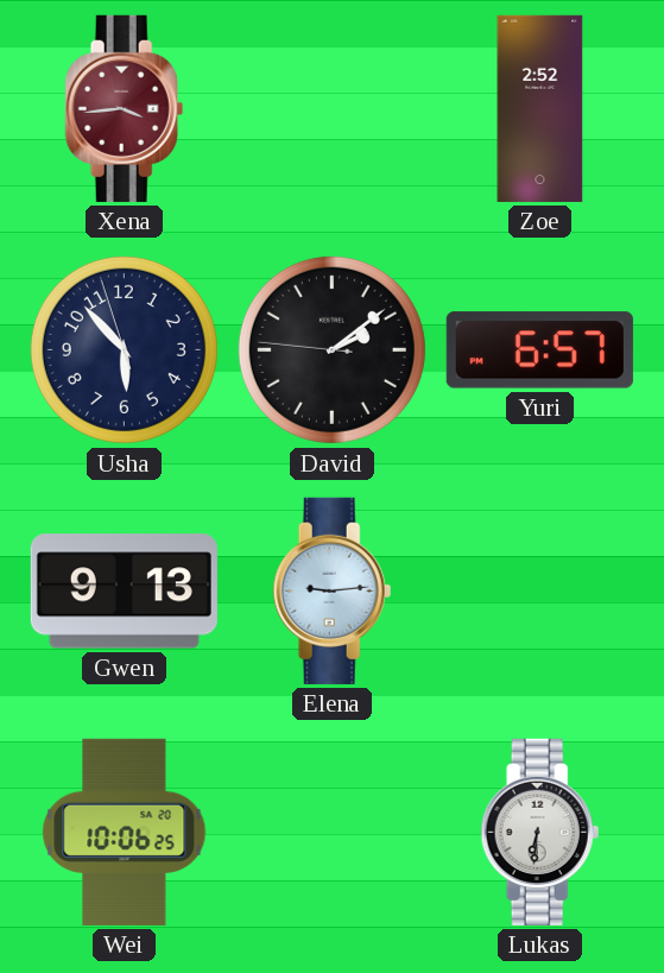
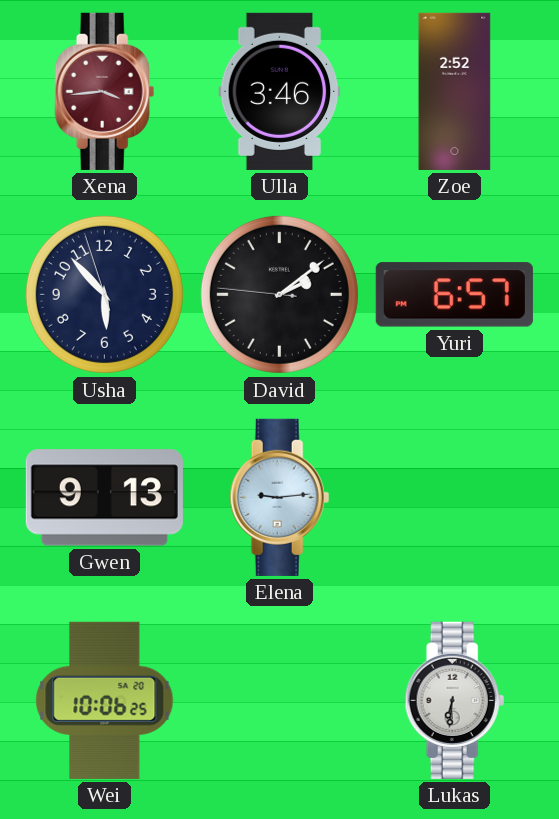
Ulla: none -> 3:46 (280, 91)
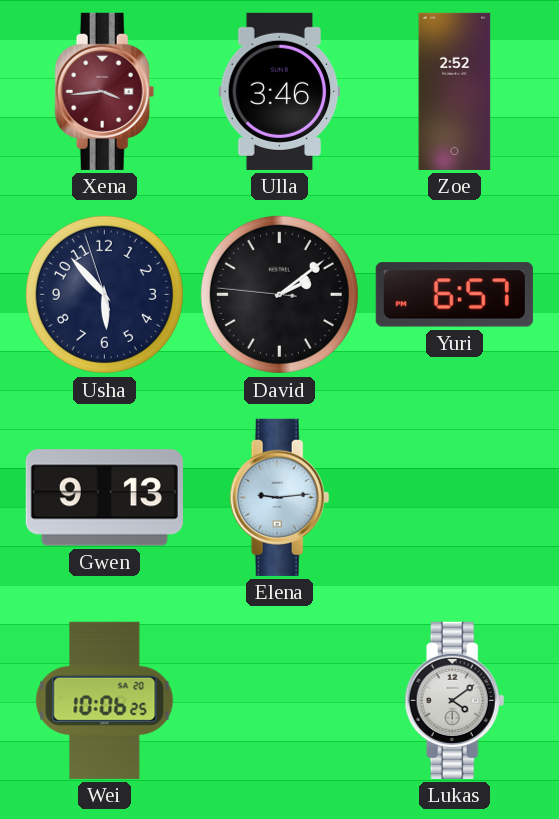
Lukas: 6:31 -> 4:09 (455, 700)
